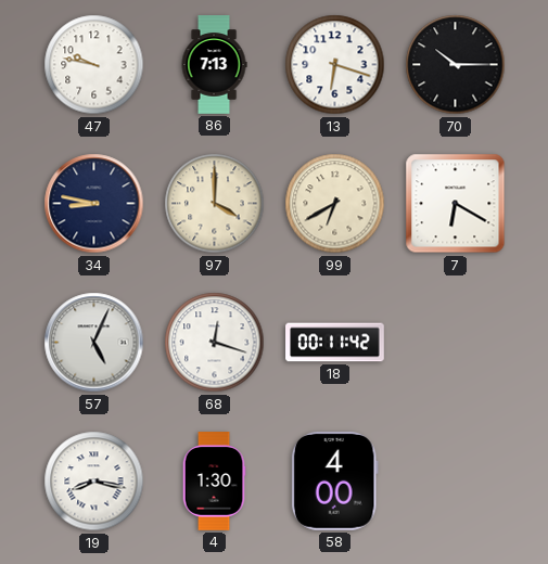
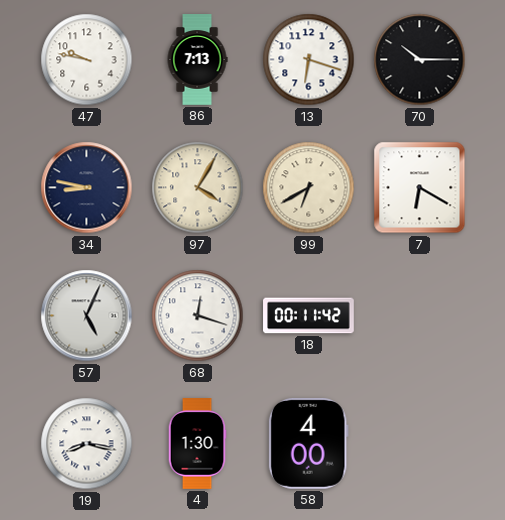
97: 4:00 -> 4:05 (198, 188)
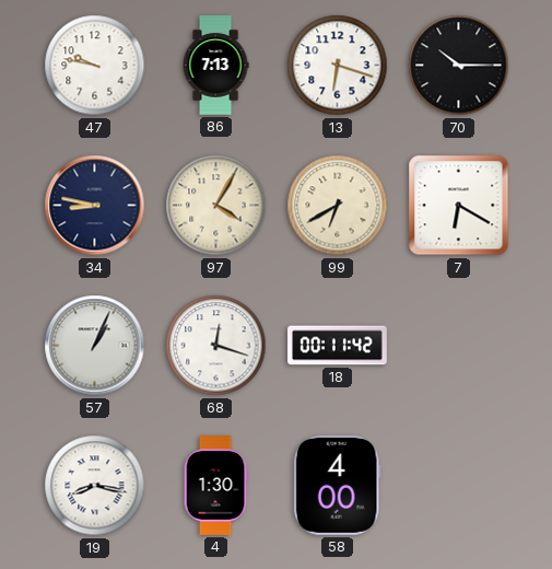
57: 5:04 -> 1:04 (95, 346)
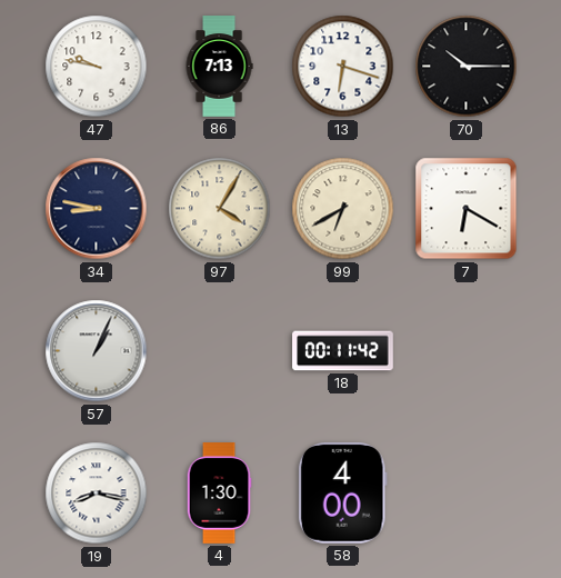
68: 12:18 -> none (216, 346)
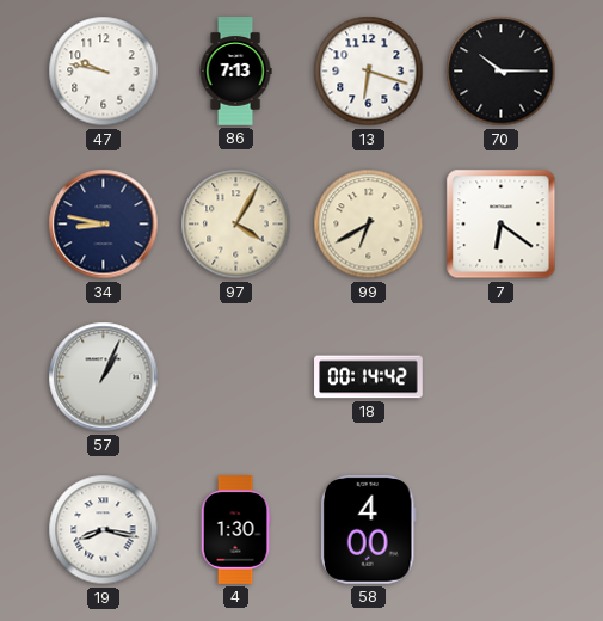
7: 6:20 -> 6:21 (502, 225)
18: 00:11 -> 00:14 (369, 377)
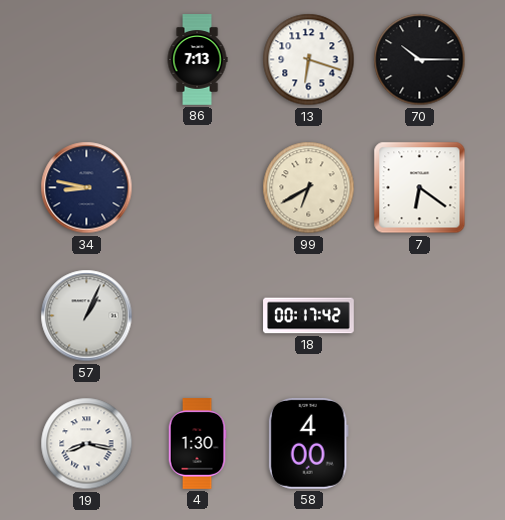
47: 9:47 -> none (104, 72)
97: 4:05 -> none (236, 225)
18: 00:14 -> 00:17 (309, 316)
